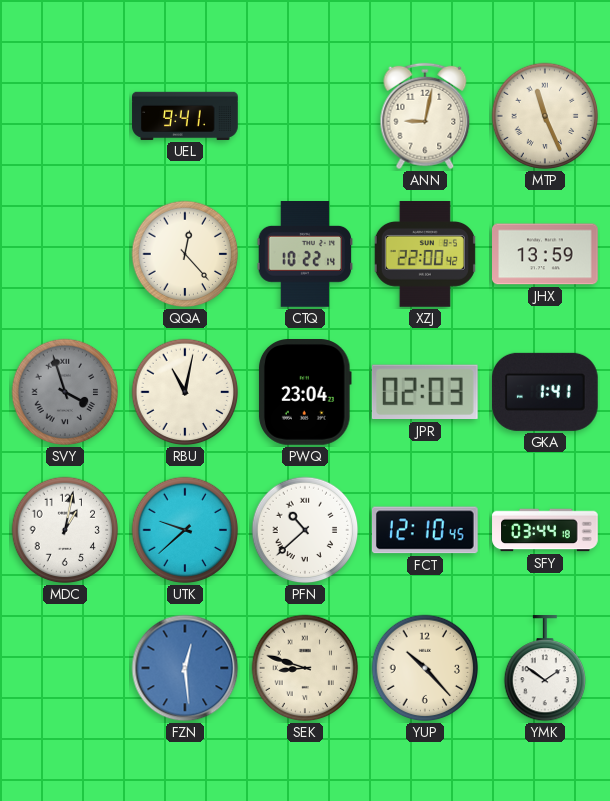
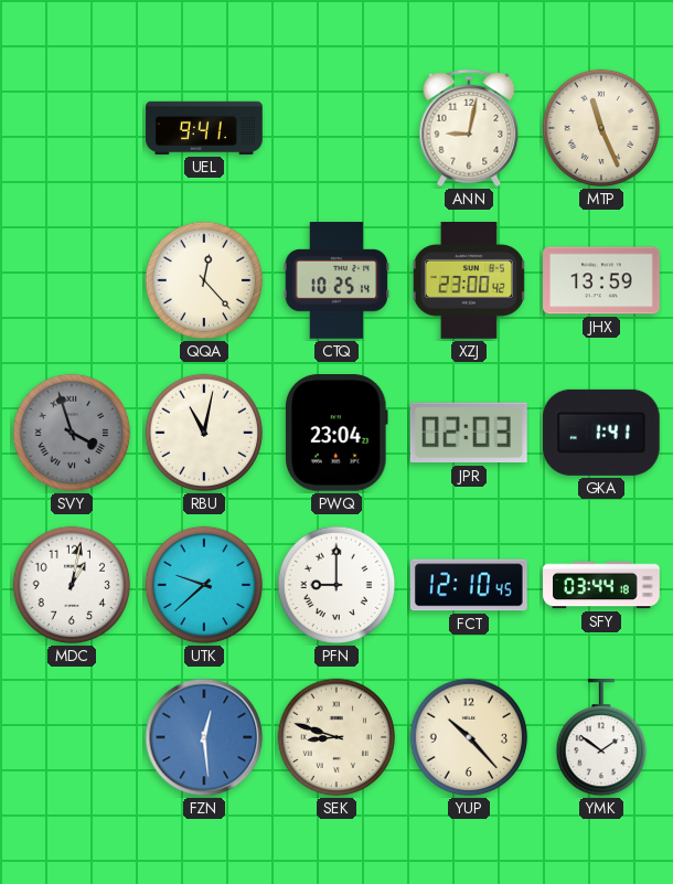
CTQ: 10:22 -> 10:25 (336, 281)
XZJ: 22:00 -> 23:00 (469, 281)
PFN: 10:38 -> 9:00 (336, 585)
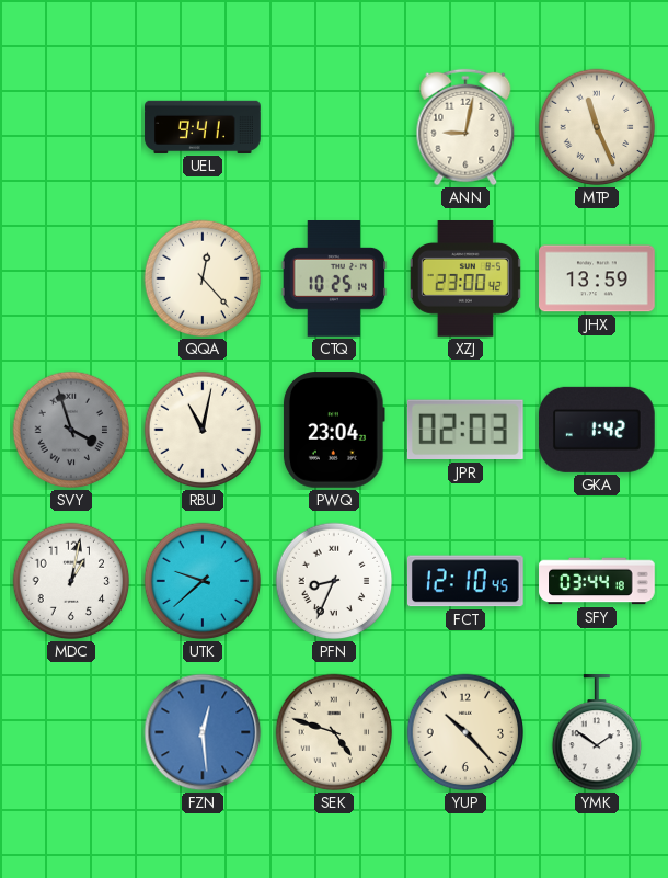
GKA: 1:41 -> 1:42 (597, 430)
PFN: 9:00 -> 8:34 (334, 581)
SEK: 8:48 -> 4:48 (334, 732)
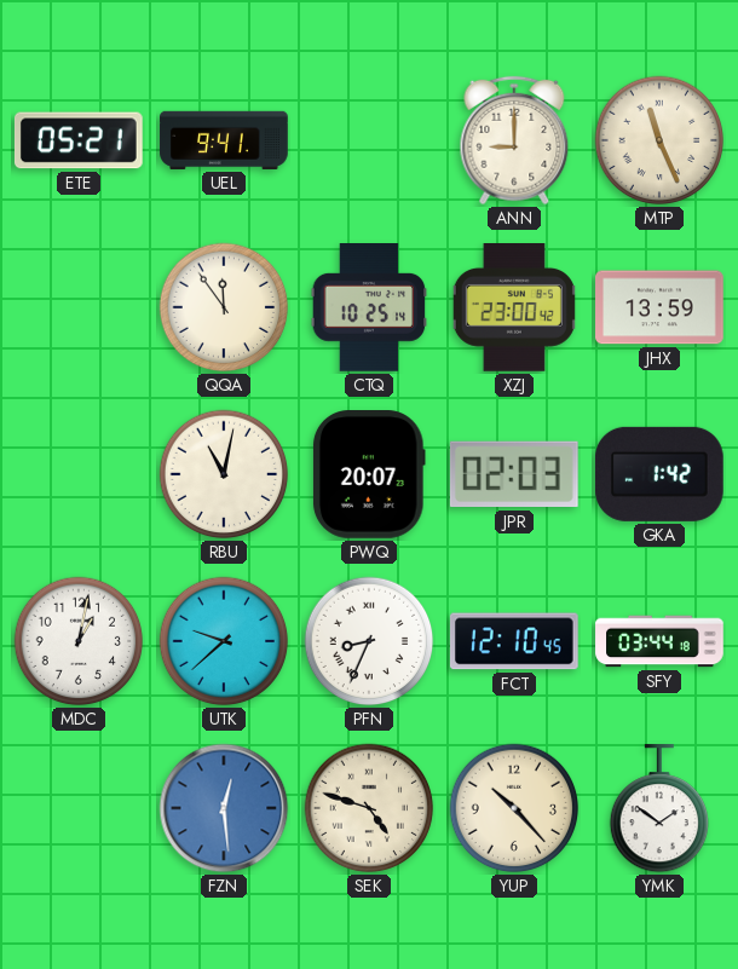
ETE: none -> 05:21 (79, 140)
ANN: 9:02 -> 9:00 (514, 140)
QQA: 12:23 -> 11:54 (224, 307)
SVY: 3:57 -> none (71, 430)
PWQ: 23:04 -> 20:07 (369, 475)
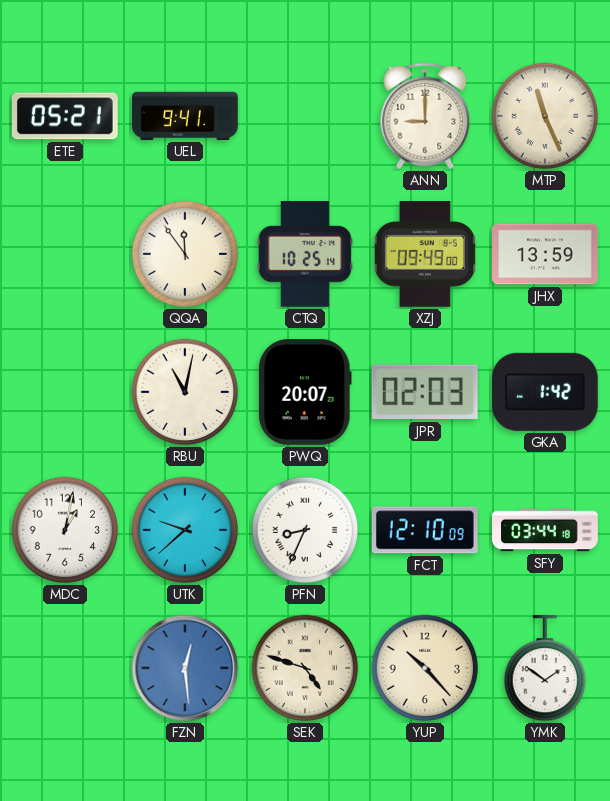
XZJ: 23:00 -> 09:49 (425, 255)
FCT: 12:10:45 -> 12:10:09 (425, 530)
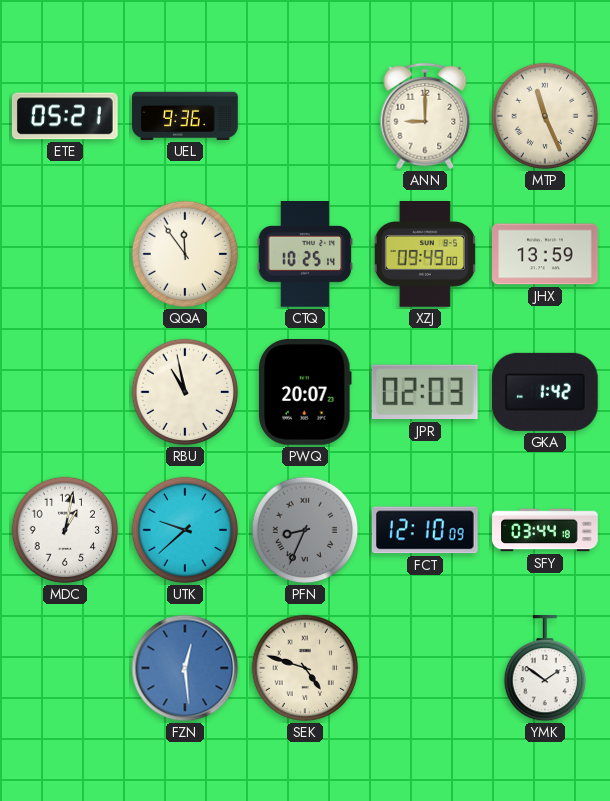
UEL: 9:41 -> 9:36 (185, 116)
RBU: 11:02 -> 10:58 (185, 392)
PFN dial: white -> grey (305, 530)
YUP: 10:23 -> none (425, 668)
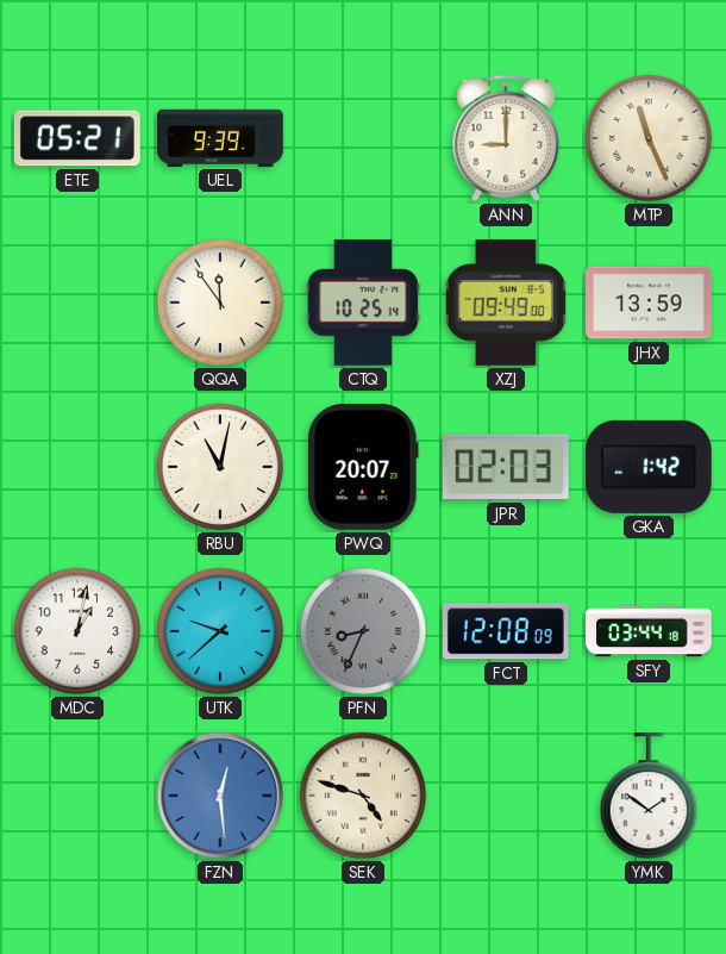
UEL: 9:36 -> 9:39 (220, 138)
RBU: 10:58 -> 11:02 (220, 467)
FCT: 12:10 -> 12:08 (506, 631)
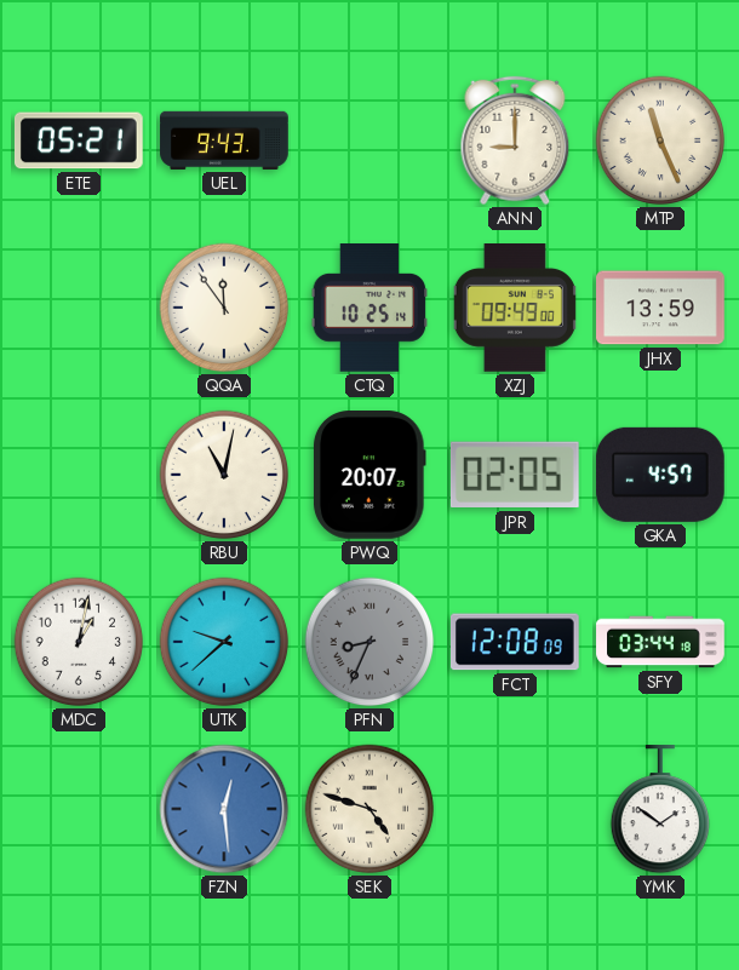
UEL: 9:39 -> 9:43 (224, 140)
JPR: 02:03 -> 02:05 (515, 475)
GKA: 1:42 -> 4:57 (660, 475)
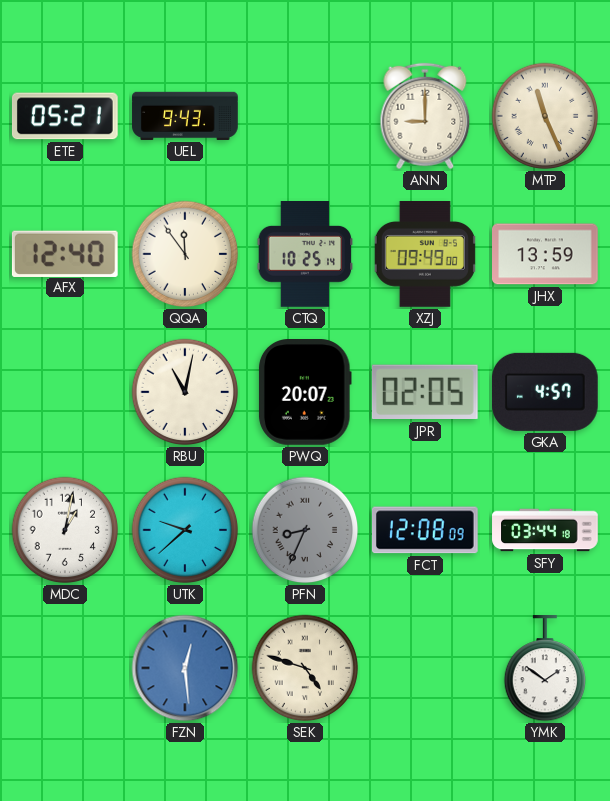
AFX: none -> 12:40 (65, 253)
